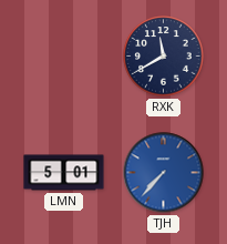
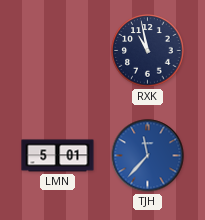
RXK: 11:40 -> 10:58 (148, 51)
TJH: 7:37 -> 11:37 (148, 156)
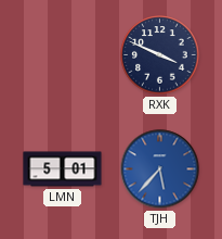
RXK: 10:58 -> 3:49 (160, 55)
TJH: 11:37 -> 5:37 (160, 169)
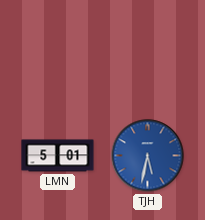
RXK: 3:49 -> none (160, 55)
TJH: 5:37 -> 5:32 (148, 156)
